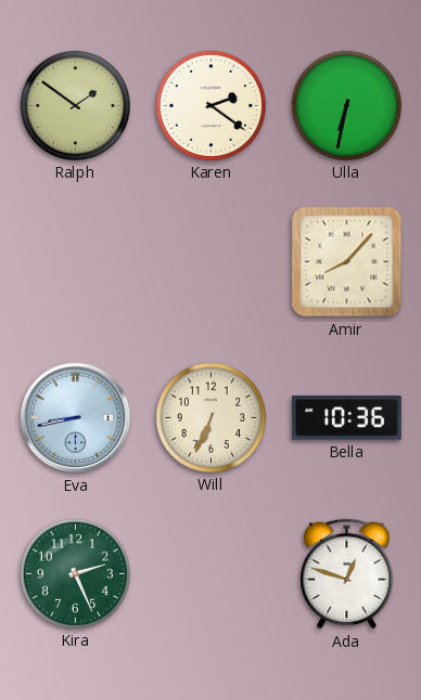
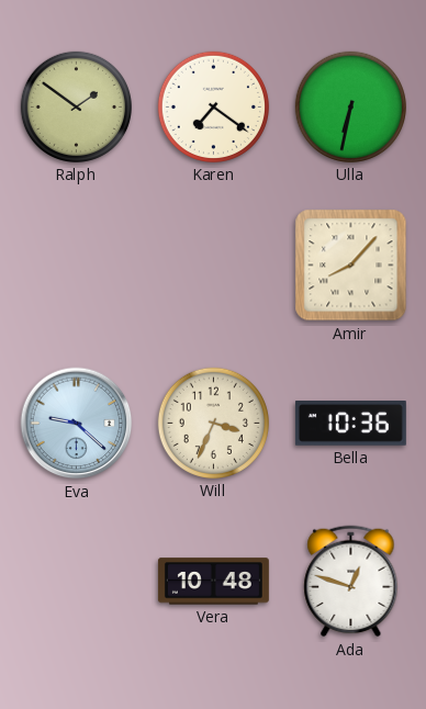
Karen: 2:21 -> 7:21 (213, 106)
Eva: 8:43 -> 9:22 (77, 424)
Will: 6:34 -> 3:34 (213, 423)
Kira: 2:26 -> none (75, 573)
Vera: none -> 10:48 (213, 582)
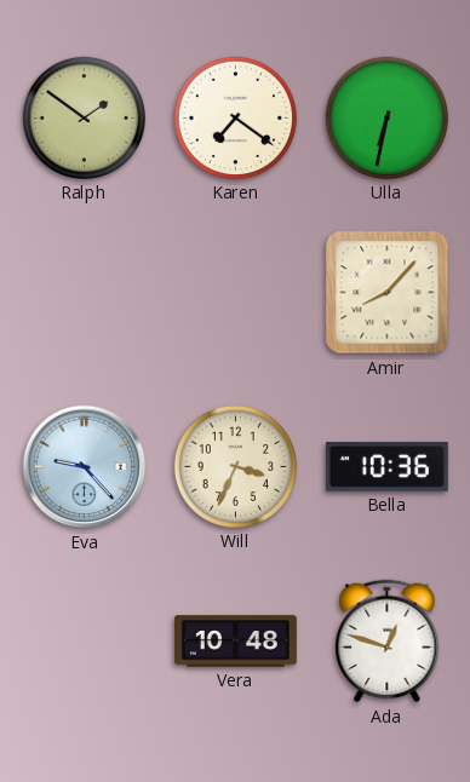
Eva: 9:22 -> 9:23 (85, 467)
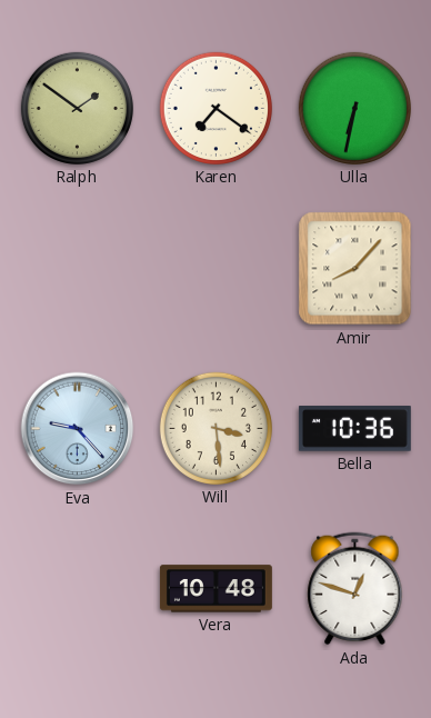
Will: 3:34 -> 3:29 (215, 428)
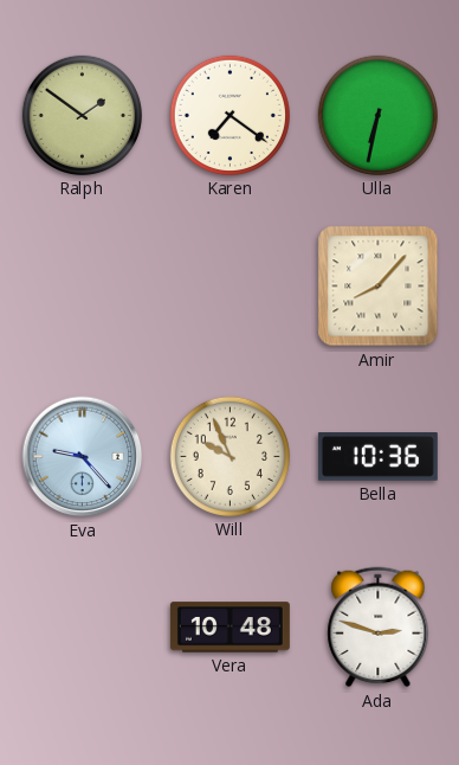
Will: 3:29 -> 9:56 (229, 456)
Ada: 12:48 -> 2:48 (379, 628)
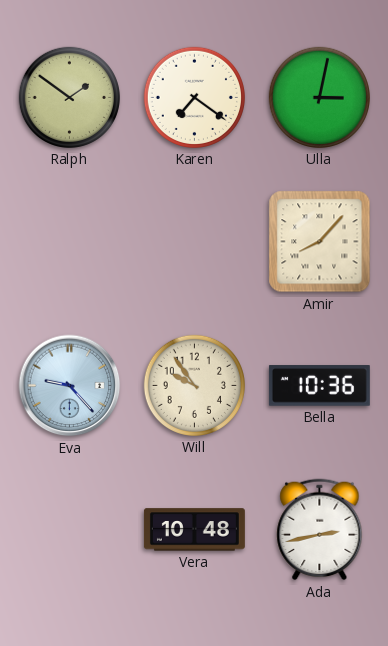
Ulla: 6:32 -> 3:02 (319, 97)
Will: 9:56 -> 9:54 (194, 385)
Ada: 2:48 -> 2:43 (320, 530)
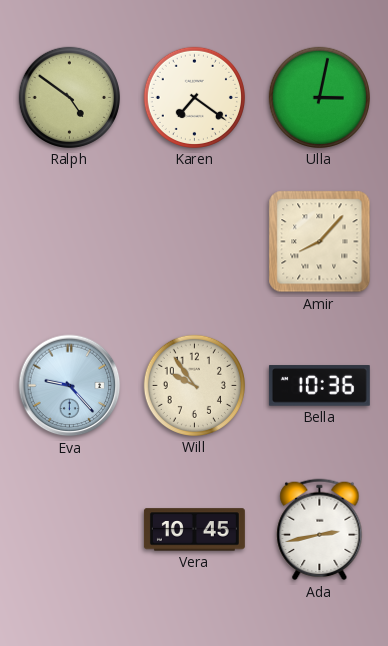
Ralph: 1:51 -> 4:51 (69, 97)
Vera: 10:48 -> 10:45 (194, 530)
